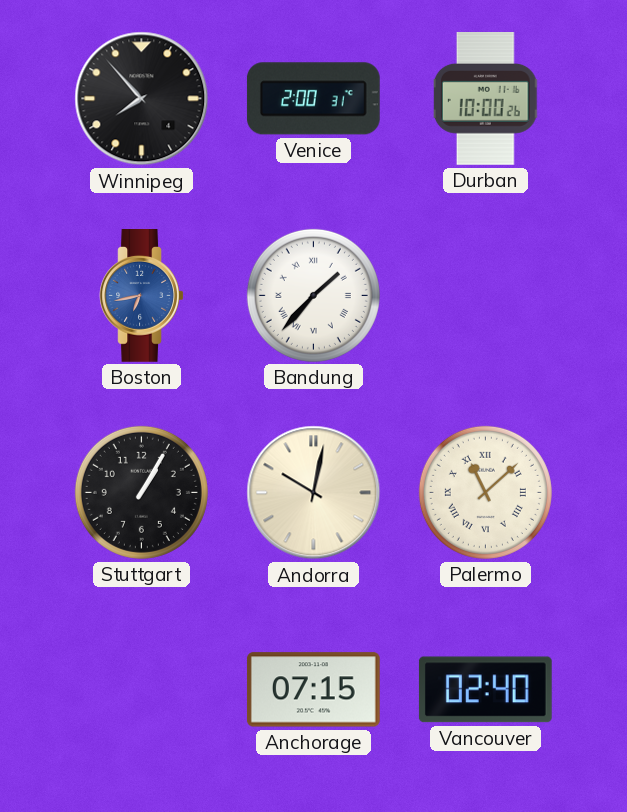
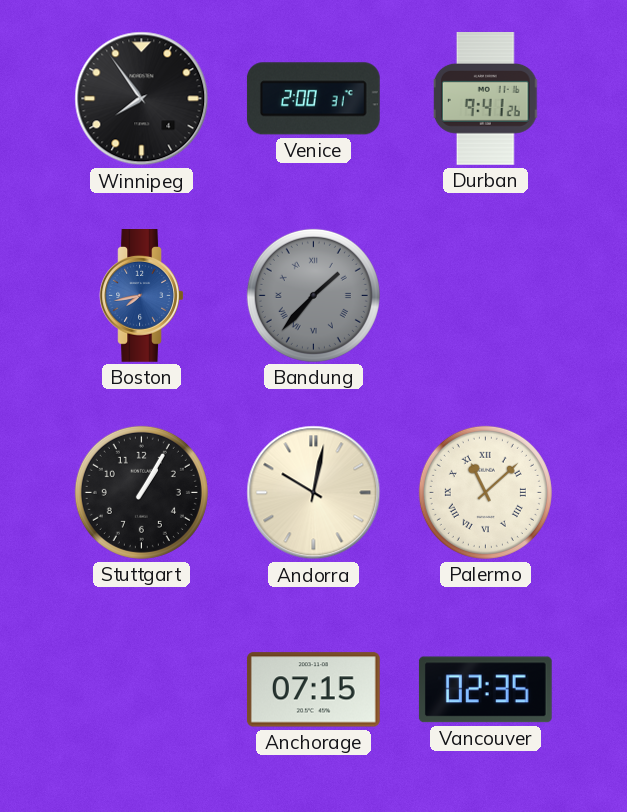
Winnipeg: 7:53 -> 7:54 (142, 99)
Durban: 10:00 -> 9:41 (486, 99)
Boston: 6:43 -> 7:43 (142, 296)
Bandung dial: white -> grey (313, 295)
Vancouver: 02:40 -> 02:35 (485, 690)
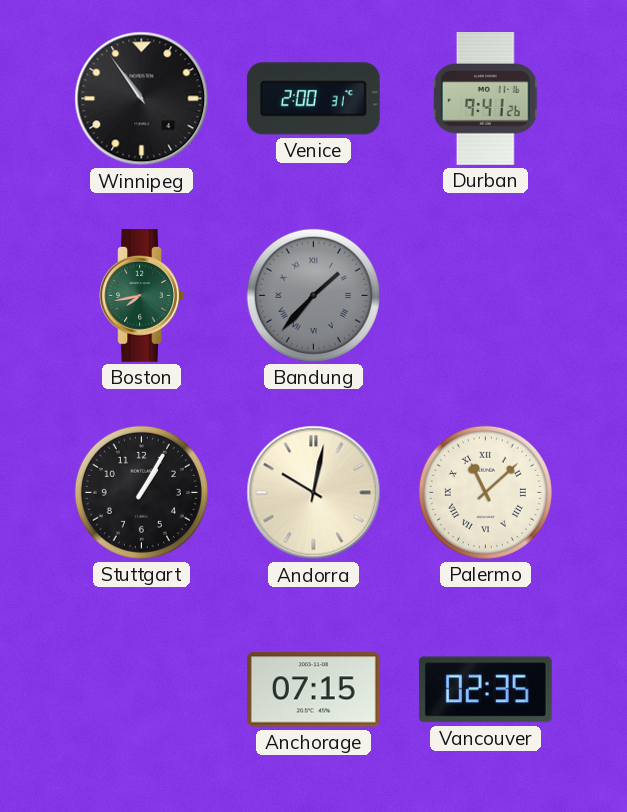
Winnipeg: 7:54 -> 10:54 (142, 99)
Boston dial: blue -> green (142, 296)
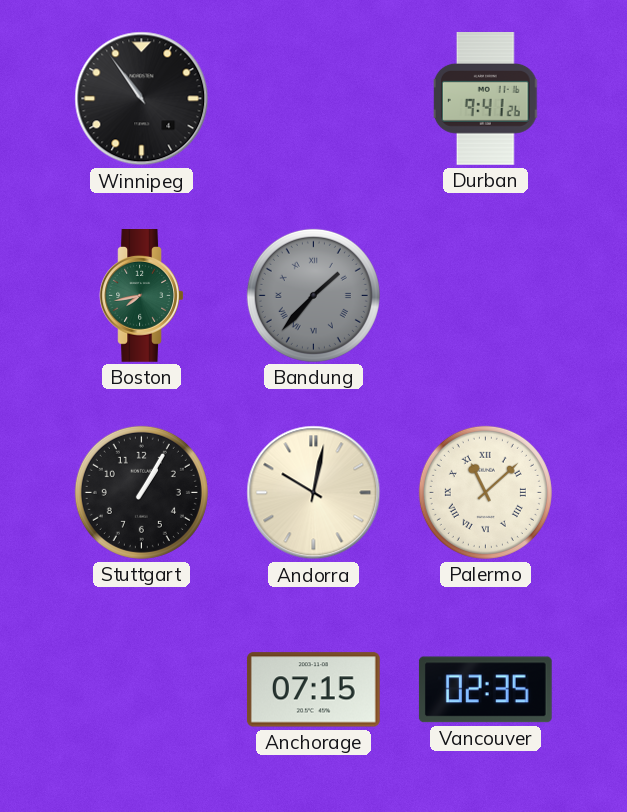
Venice: 2:00 -> none (313, 99)
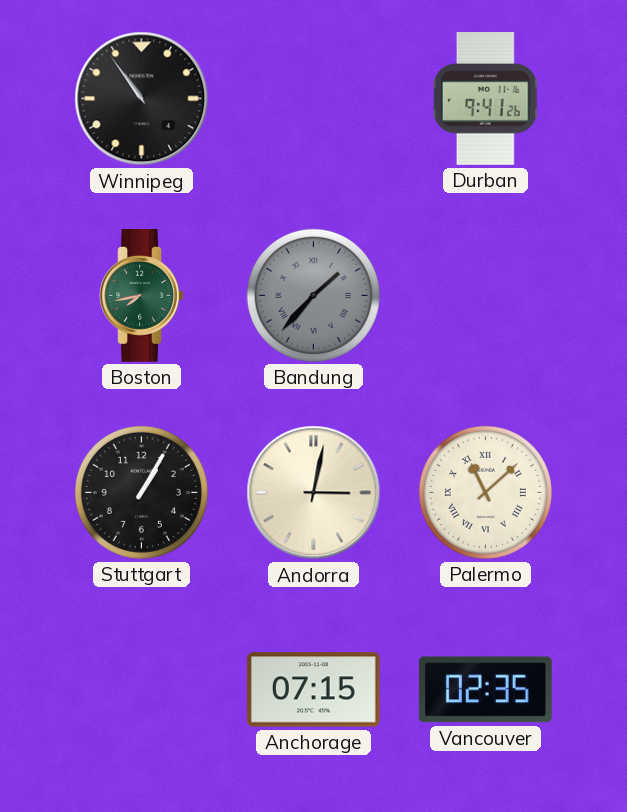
Andorra: 10:02 -> 3:02 (314, 493)
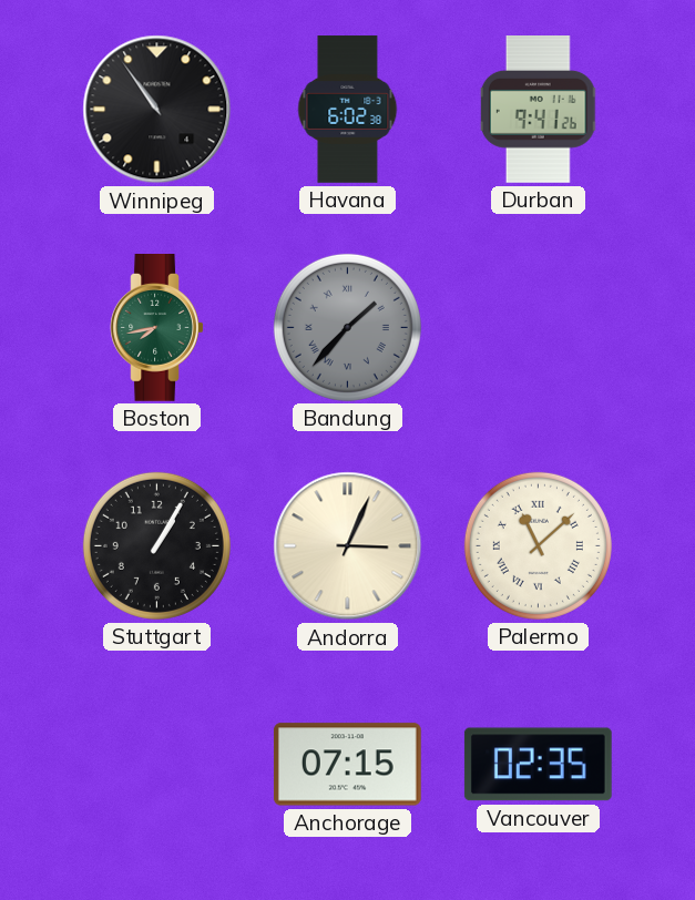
Havana: none -> 6:02 (348, 110)
Andorra: 3:02 -> 3:04 (348, 546)
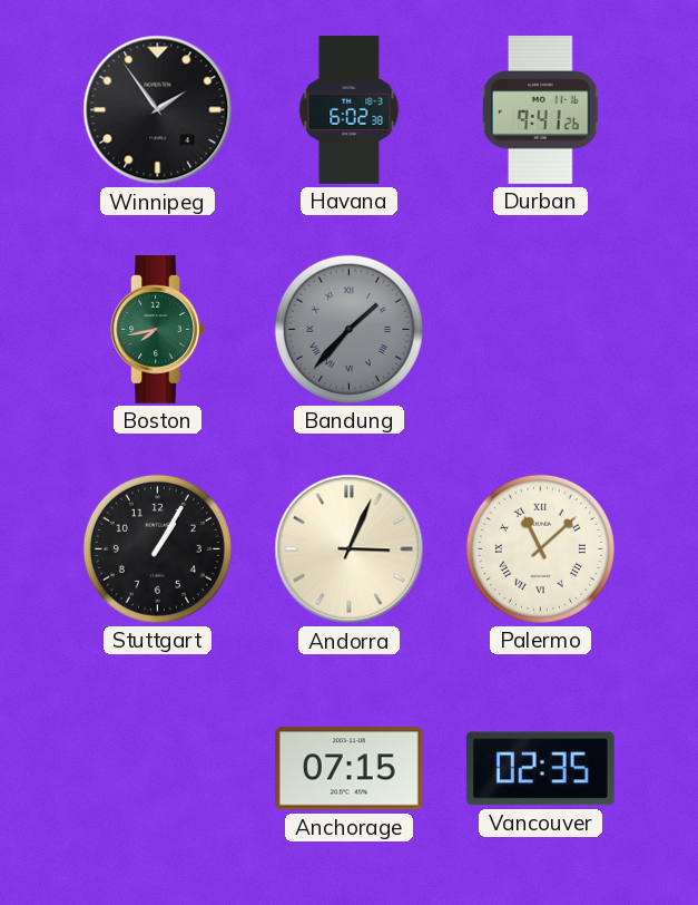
Winnipeg: 10:54 -> 1:54 (158, 110)
